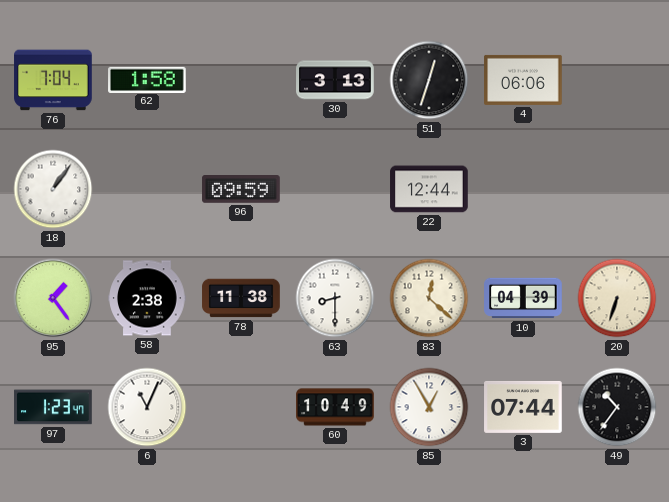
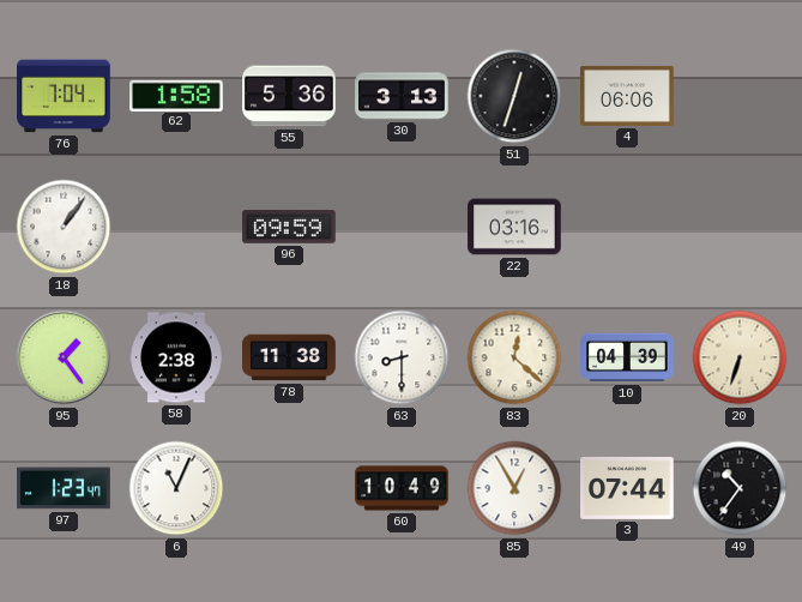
55: none -> 5:36 (289, 96)
22: 12:44 -> 03:16 (514, 227)
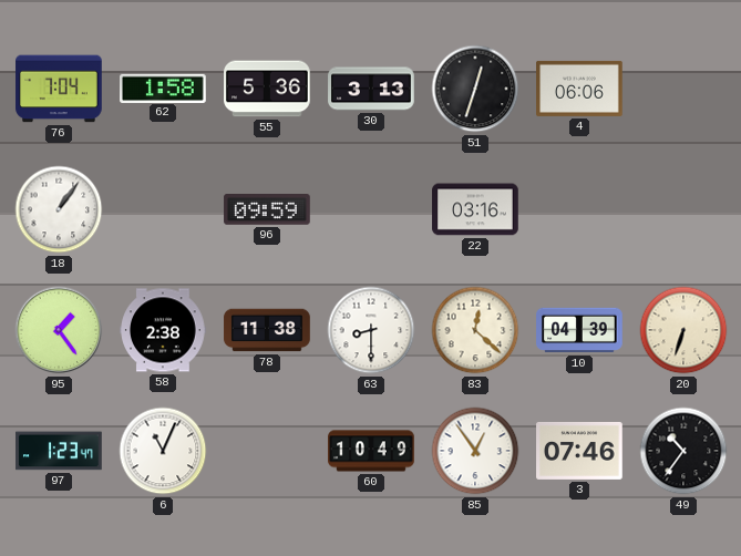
85: 12:55 -> 12:54 (475, 451)
3: 07:44 -> 07:46 (579, 451)
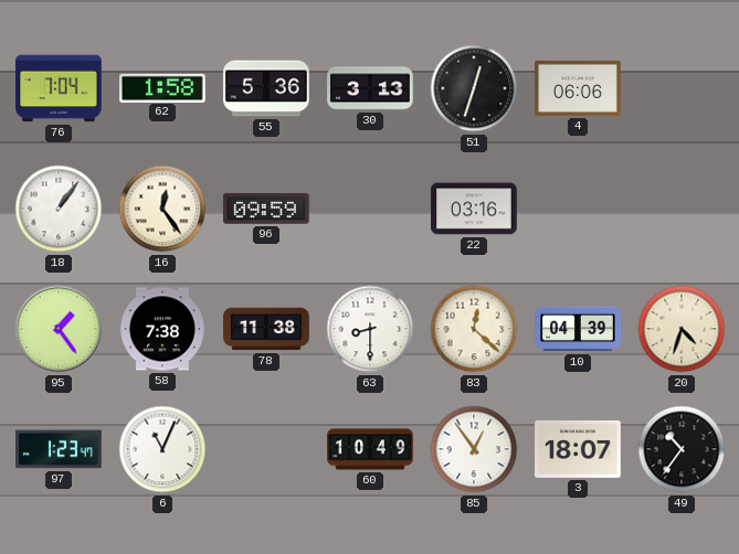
16: none -> 12:24 (162, 209)
58: 2:38 -> 7:38 (162, 329)
20: 6:33 -> 4:33 (682, 329)
3: 07:46 -> 18:07 (578, 449)
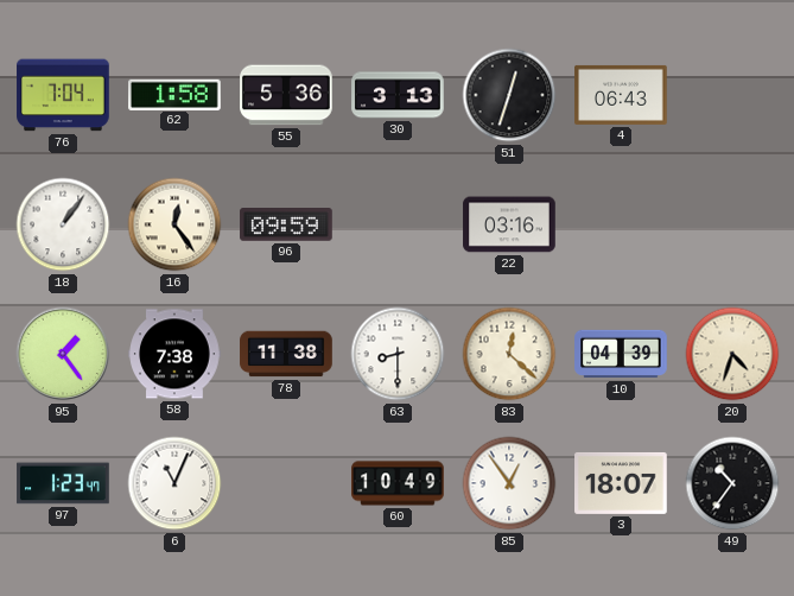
4: 06:06 -> 06:43 (621, 95)
